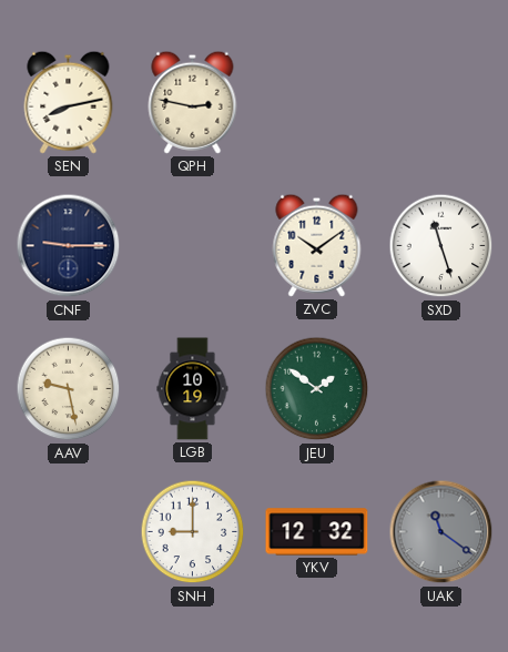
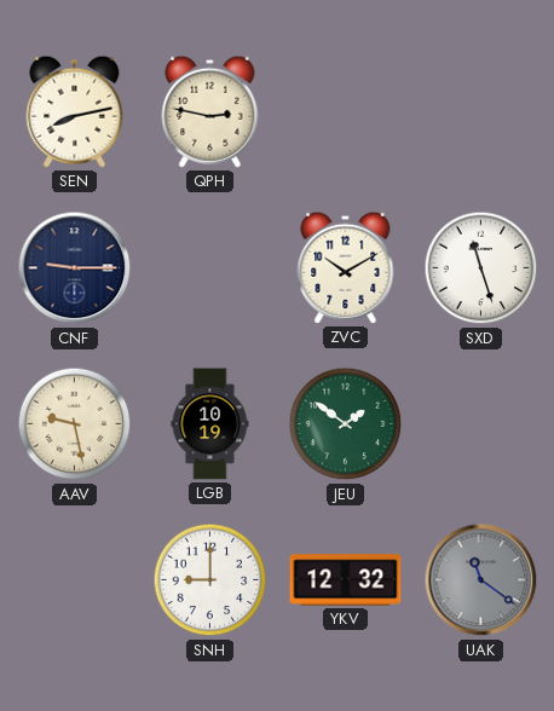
ZVC: 10:09 -> 10:10 (346, 267)
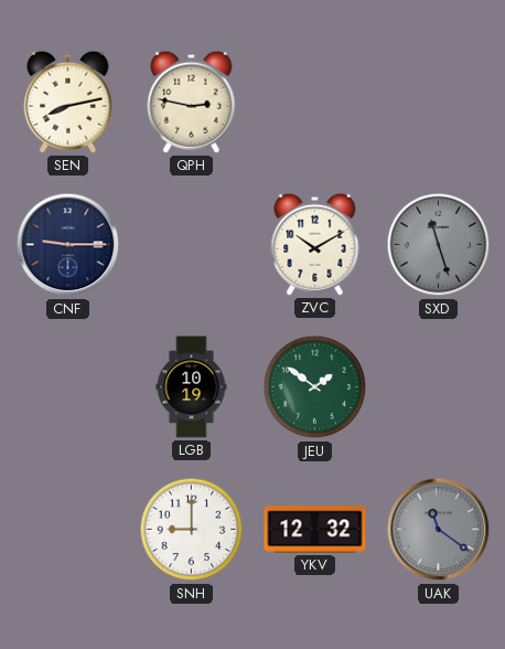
SXD dial: white -> grey (439, 245)
AAV: 9:28 -> none (75, 424)
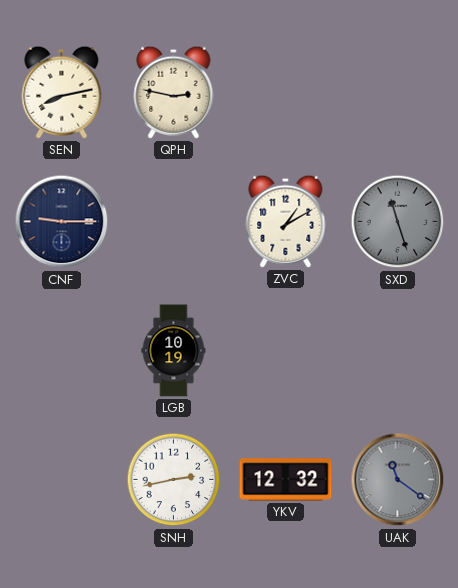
ZVC: 10:10 -> 1:10 (286, 221)
JEU: 1:51 -> none (315, 387)
SNH: 9:00 -> 2:43 (174, 480)
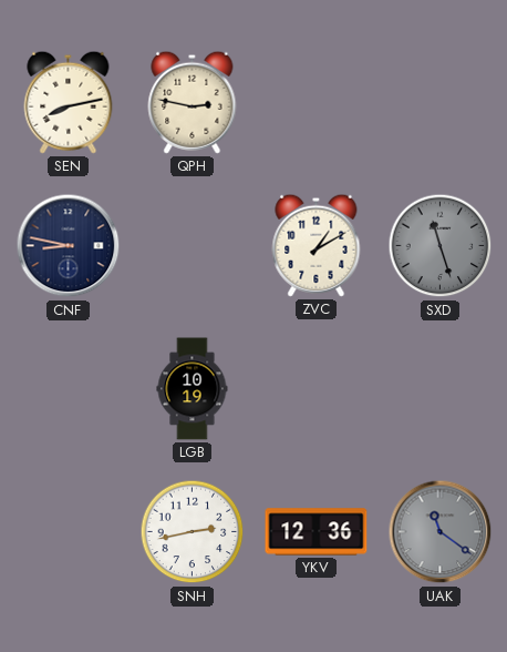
CNF: 9:15 -> 8:47 (69, 246)
YKV: 12:32 -> 12:36 (317, 532)
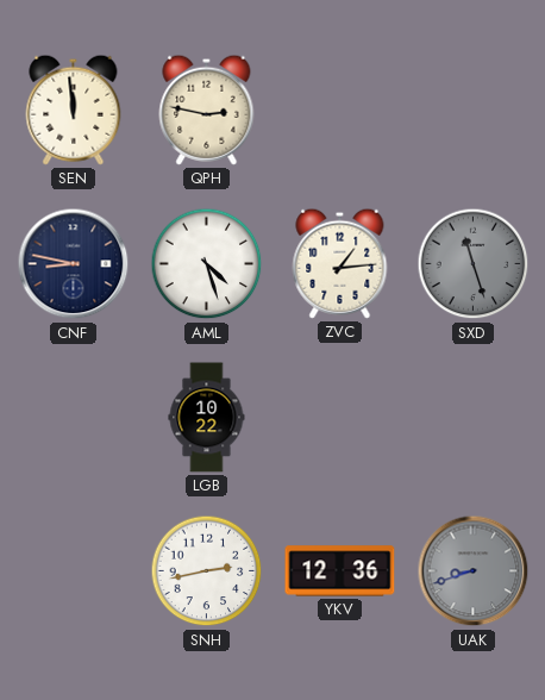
SEN: 8:13 -> 11:59 (74, 110)
AML: none -> 4:27 (207, 264)
ZVC: 1:10 -> 1:14 (340, 263)
LGB: 10:19 -> 10:22 (207, 418)
UAK: 11:21 -> 8:42 (474, 571)
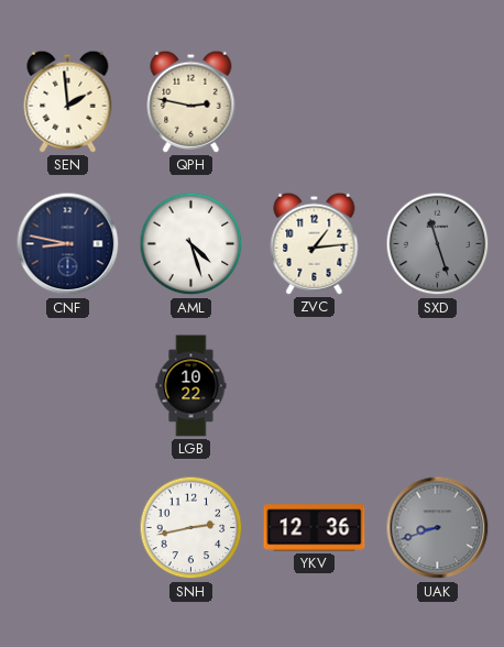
SEN: 11:59 -> 1:59 (68, 101)
